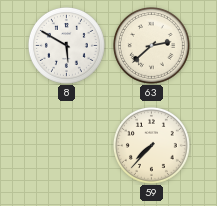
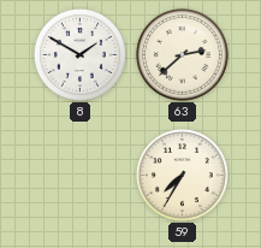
8: 5:50 -> 1:50 (79, 54)
59: 7:37 -> 7:35 (182, 175)
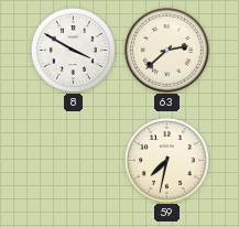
8: 1:50 -> 3:50 (73, 50)
59: 7:35 -> 7:32 (166, 160)
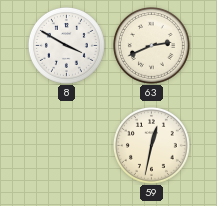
63: 2:38 -> 2:41 (151, 45)
59: 7:32 -> 12:32 (151, 145)
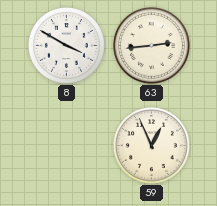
63: 2:41 -> 2:44 (151, 45)
59: 12:32 -> 12:56 (151, 145)
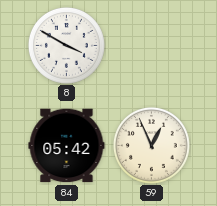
63: 2:44 -> none (151, 45)
84: none -> 05:42 (67, 146)
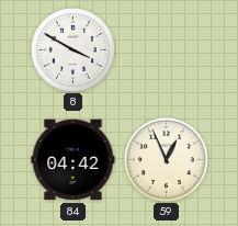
84: 05:42 -> 04:42 (73, 160)
